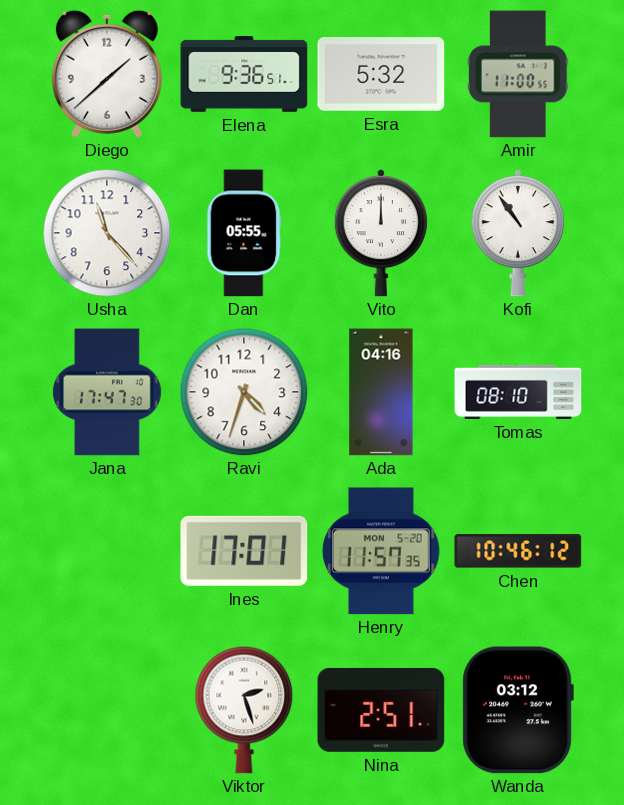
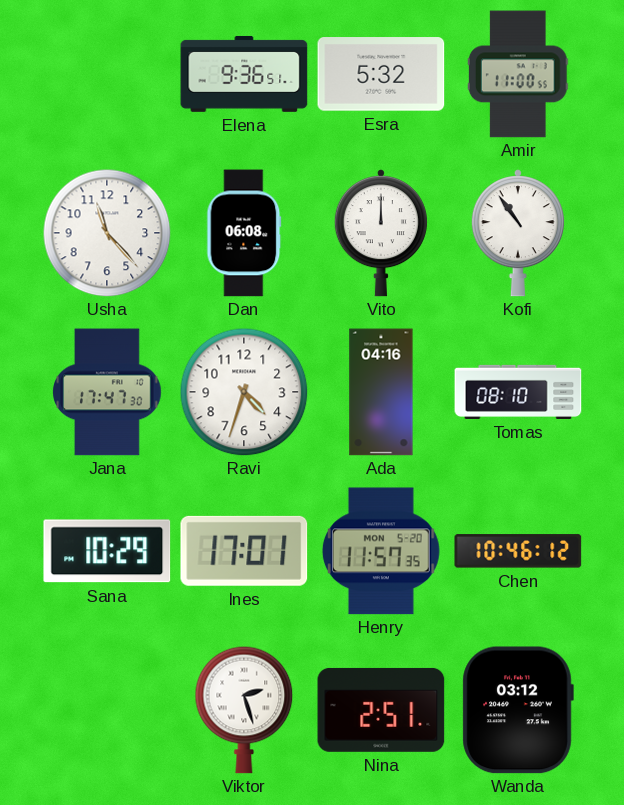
Diego: 1:38 -> none (107, 74)
Dan: 05:55 -> 06:08 (244, 233)
Sana: none -> 10:29 (107, 551)
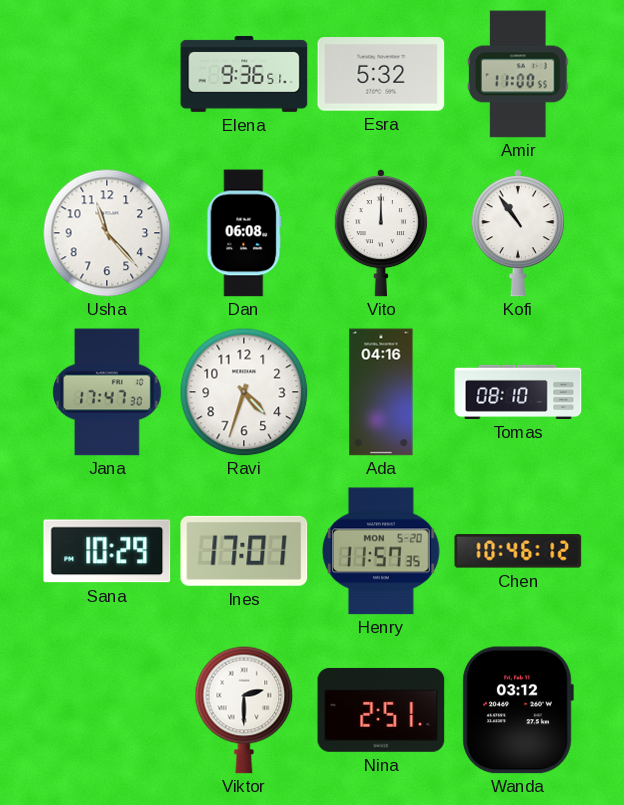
Viktor: 2:27 -> 2:30 (244, 710)
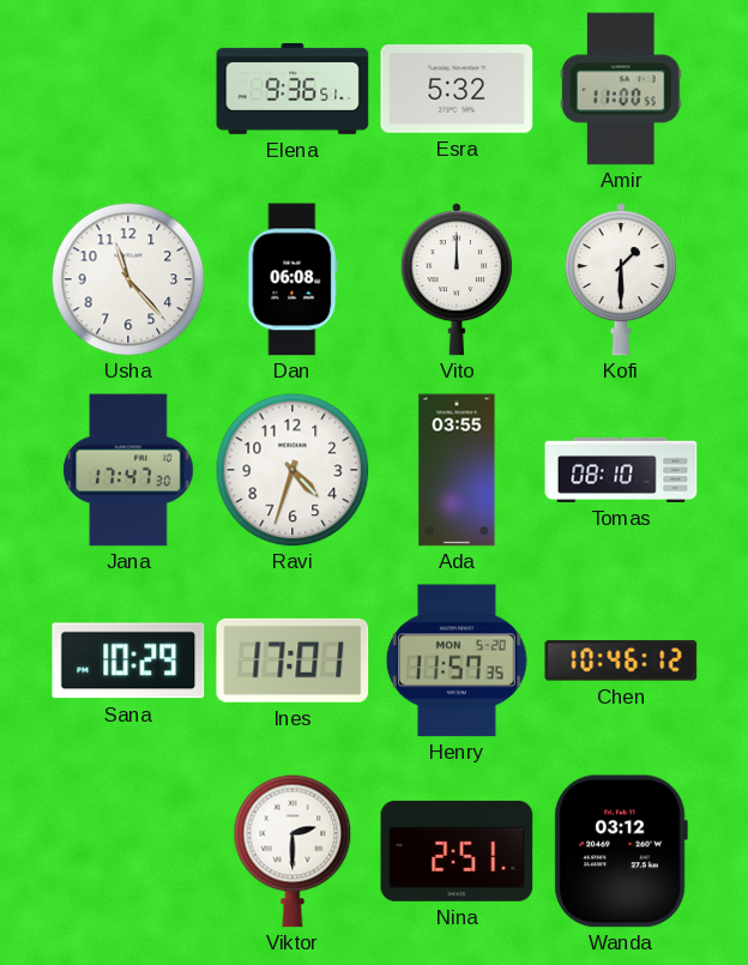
Kofi: 10:54 -> 1:30 (621, 279)
Ada: 04:16 -> 03:55 (457, 470)
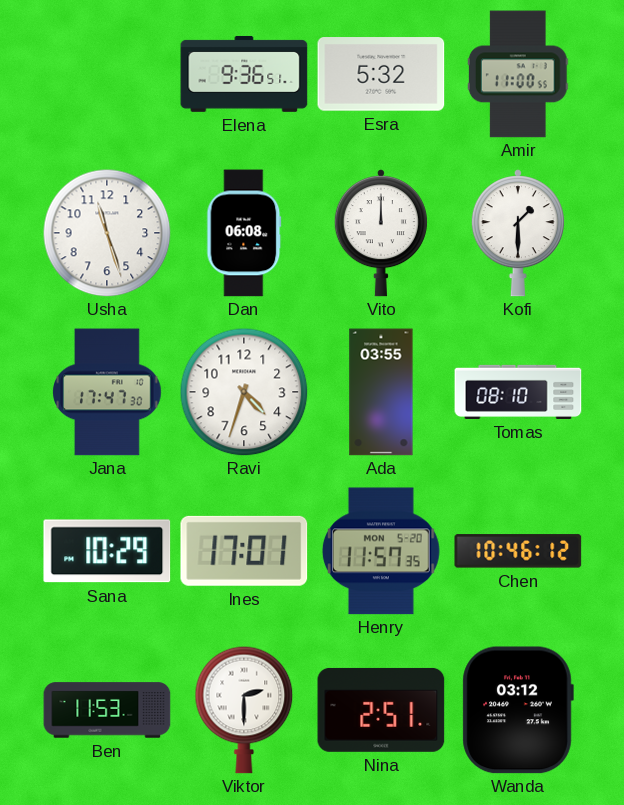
Usha: 11:23 -> 11:27 (107, 233)
Ben: none -> 11:53 (107, 710)
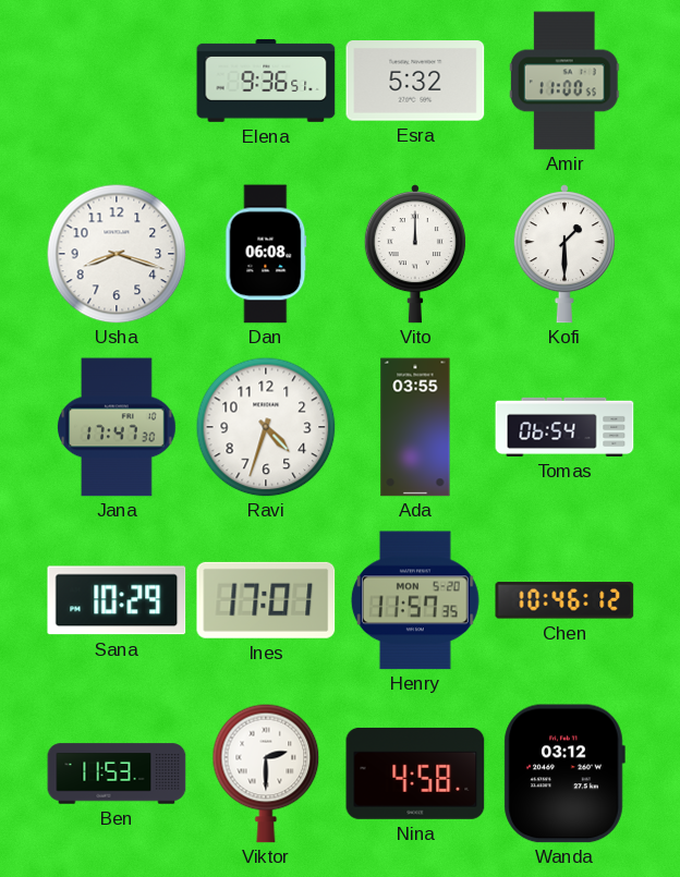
Usha: 11:27 -> 8:18 (117, 254)
Tomas: 08:10 -> 06:54 (564, 427)
Nina: 2:51 -> 4:58 (415, 774)
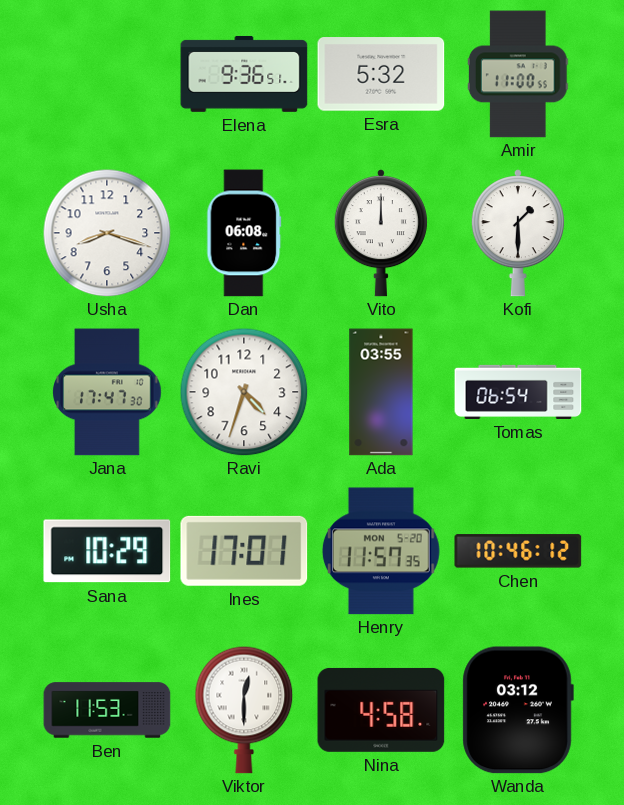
Viktor: 2:30 -> 12:30 (244, 710)
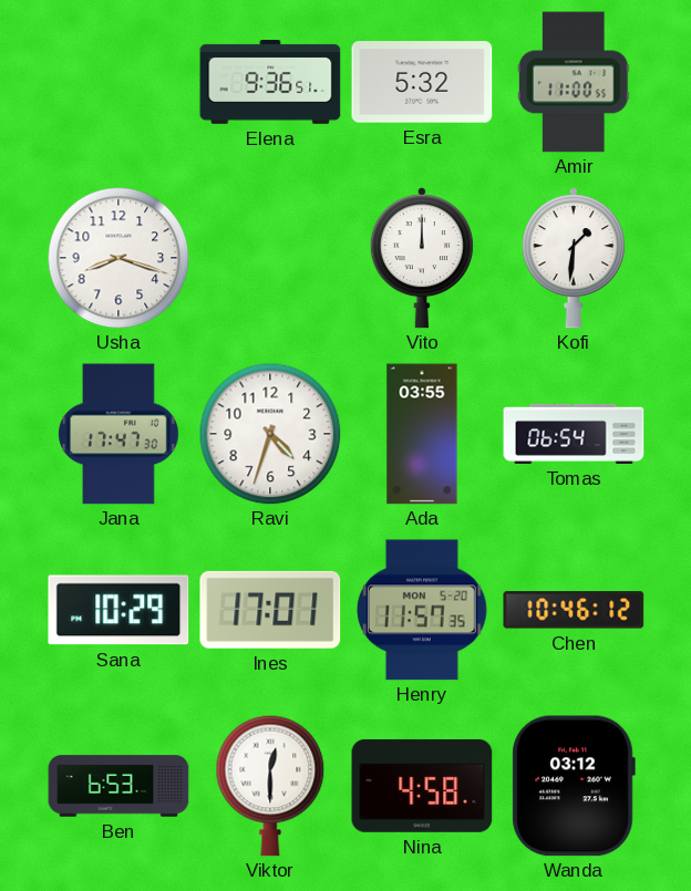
Dan: 06:08 -> none (244, 233)
Kofi: 1:30 -> 1:31 (574, 258)
Ben: 11:53 -> 6:53 (118, 786)
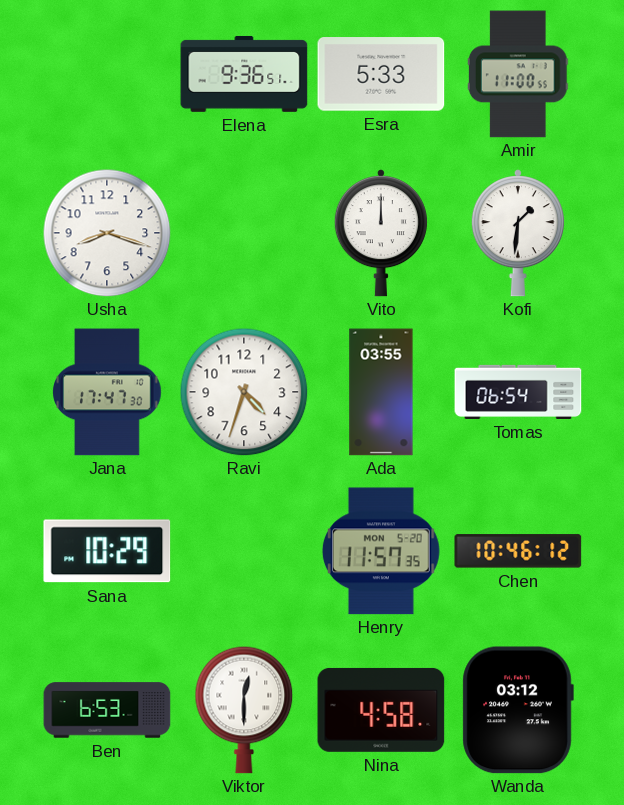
Esra: 5:32 -> 5:33 (381, 74)
Ines: 17:01 -> none (270, 610)
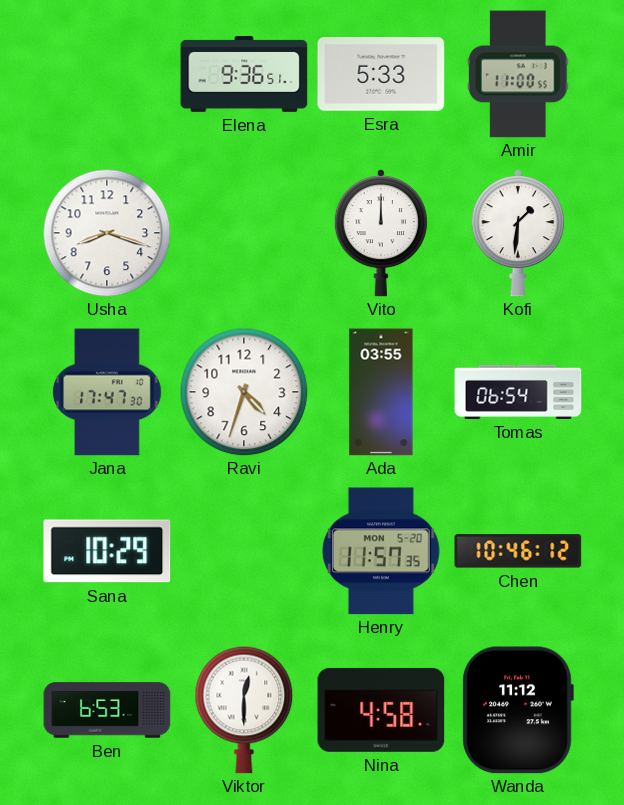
Wanda: 03:12 -> 11:12 (518, 710)
